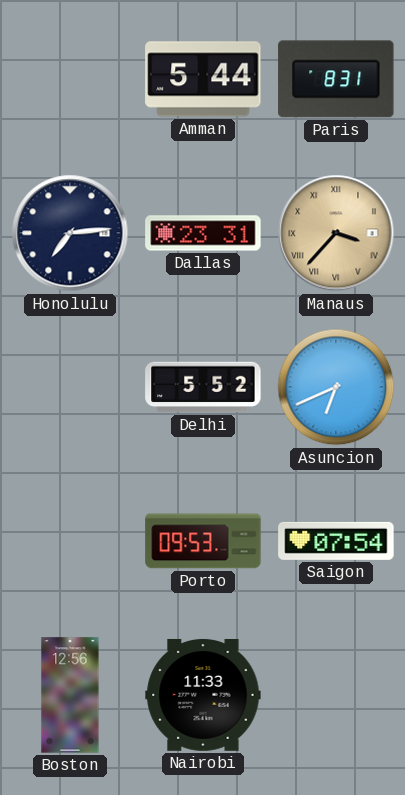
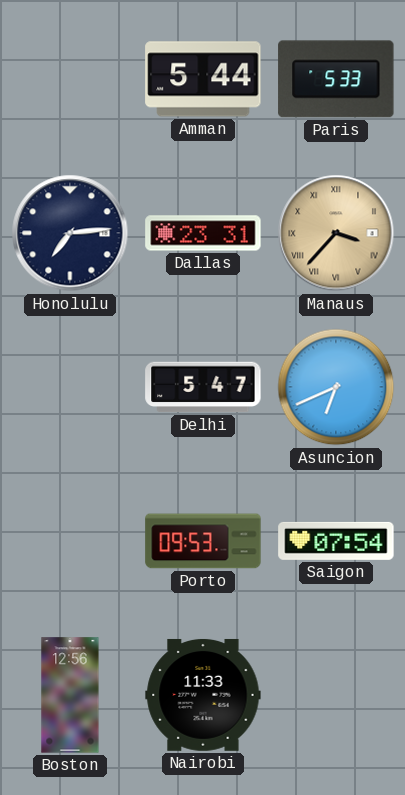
Paris: 8:31 -> 5:33 (336, 79)
Delhi: 5:52 -> 5:47 (203, 387)
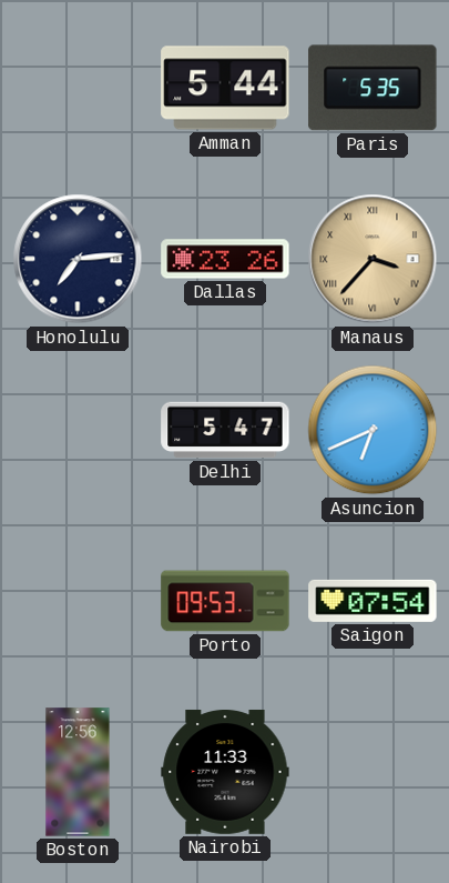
Paris: 5:33 -> 5:35 (373, 88)
Dallas: 23:31 -> 23:26 (225, 259)
